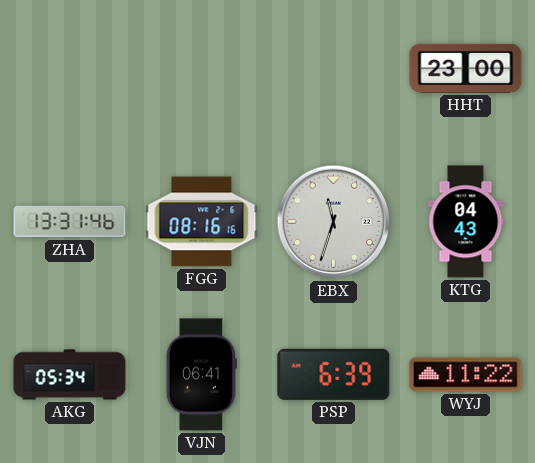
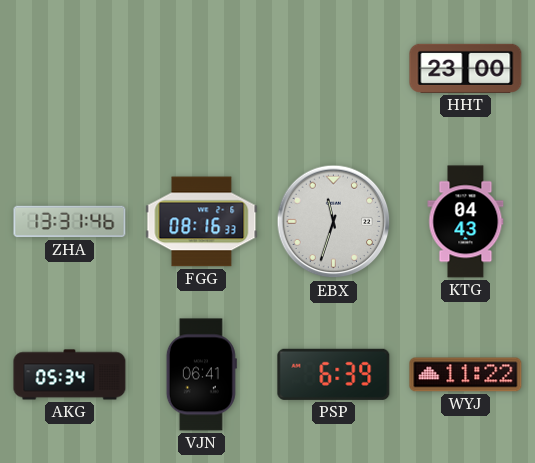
FGG: 08:16:16 -> 08:16:33 (202, 222)
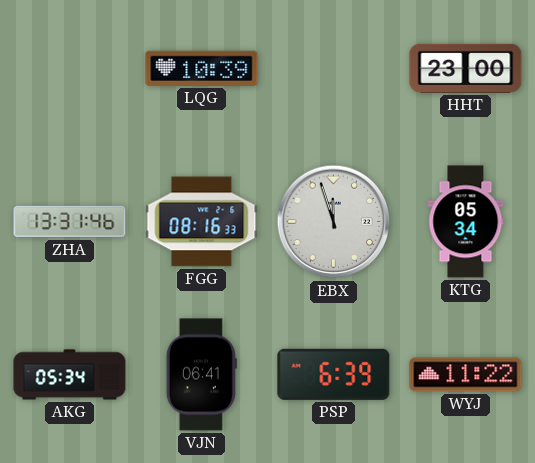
LQG: none -> 10:39 (202, 68)
EBX: 11:33 -> 11:57 (334, 222)
KTG: 04:43 -> 05:34 (466, 222)
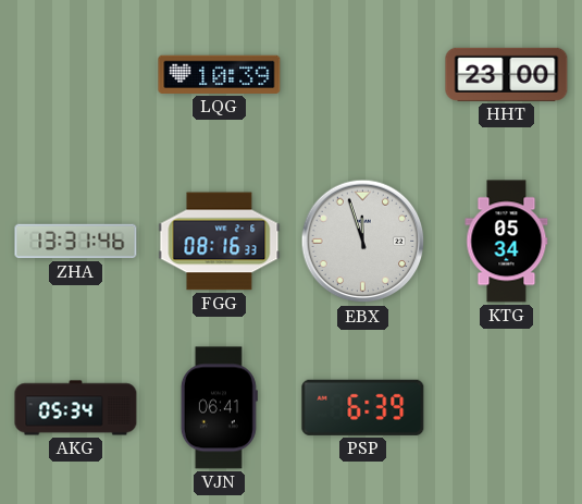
WYJ: 11:22 -> none (466, 375)
